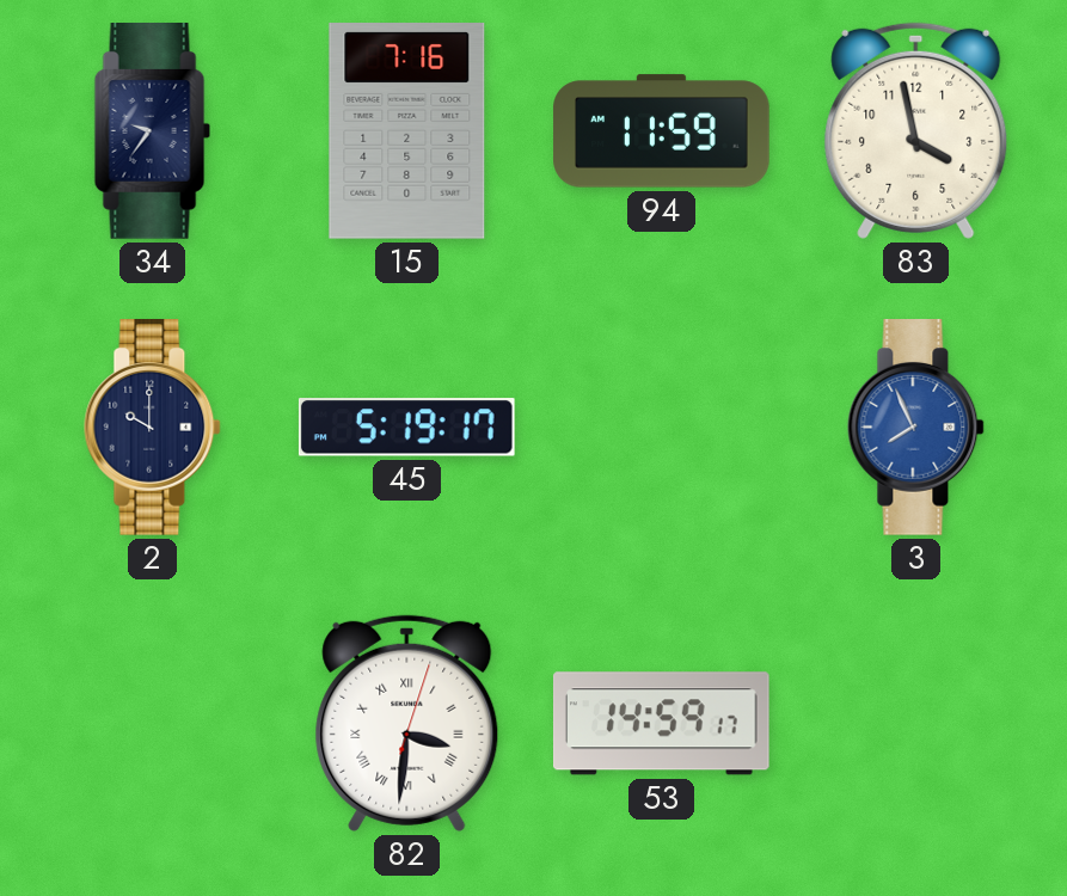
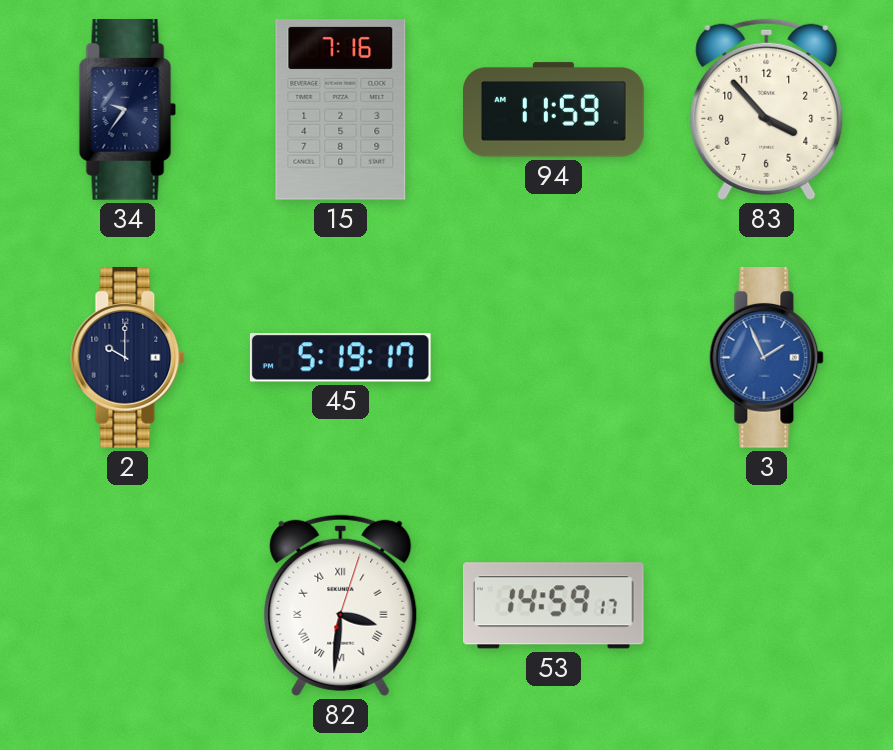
83: 3:58 -> 3:53 (767, 109)
3: 7:56 -> 1:56 (767, 358)
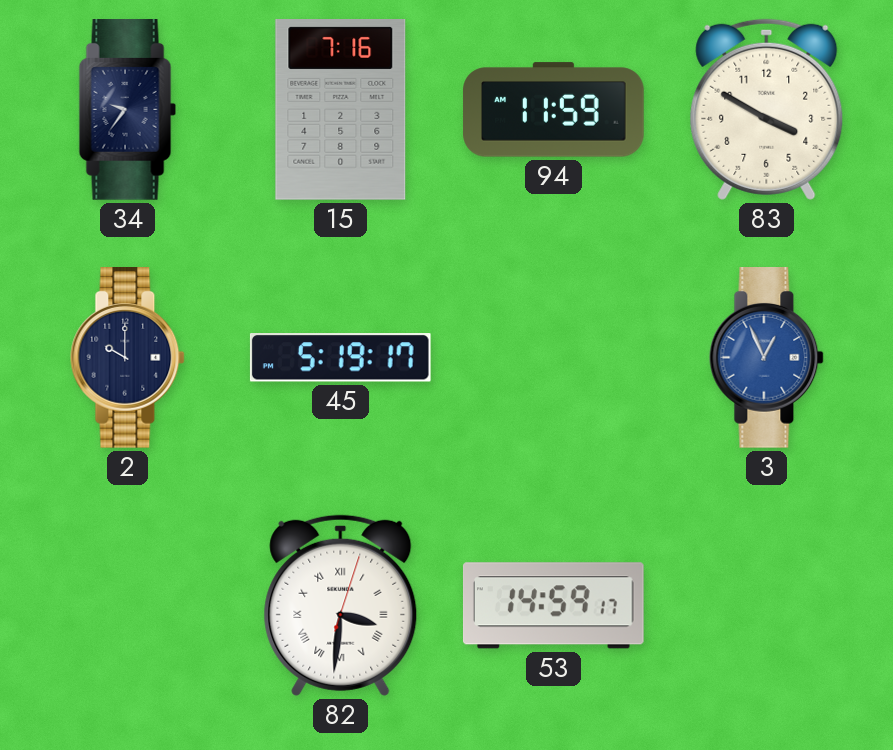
83: 3:53 -> 3:50 (767, 109)
3: 1:56 -> 12:56 (767, 358)
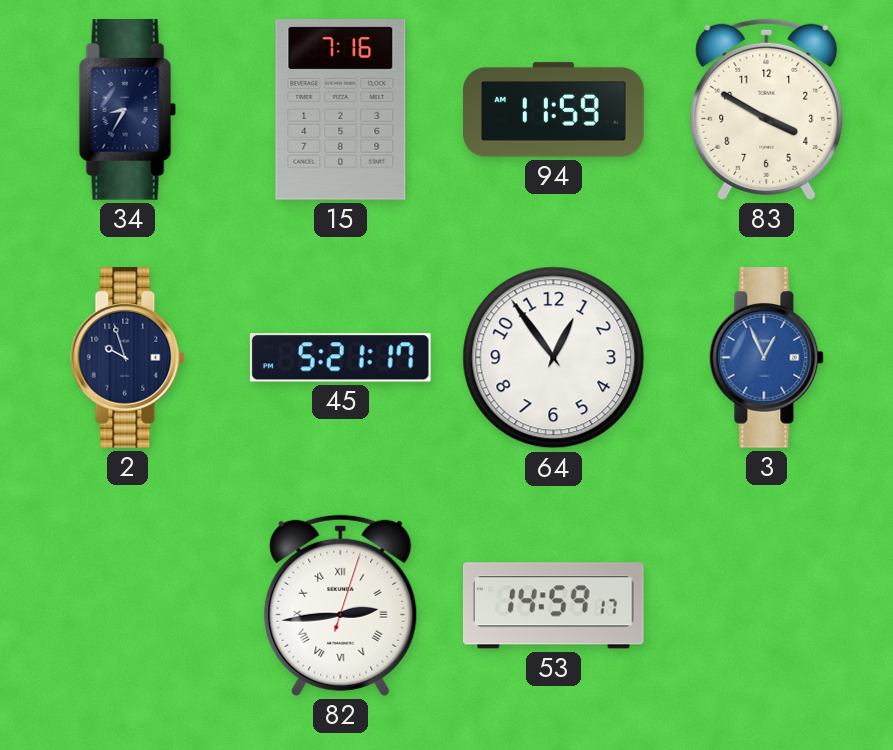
34: 9:36 -> 8:35 (128, 110)
2: 10:00 -> 9:57 (128, 358)
45: 5:19 -> 5:21 (340, 358)
64: none -> 12:54 (554, 358)
82: 3:31 -> 2:44 (341, 605)
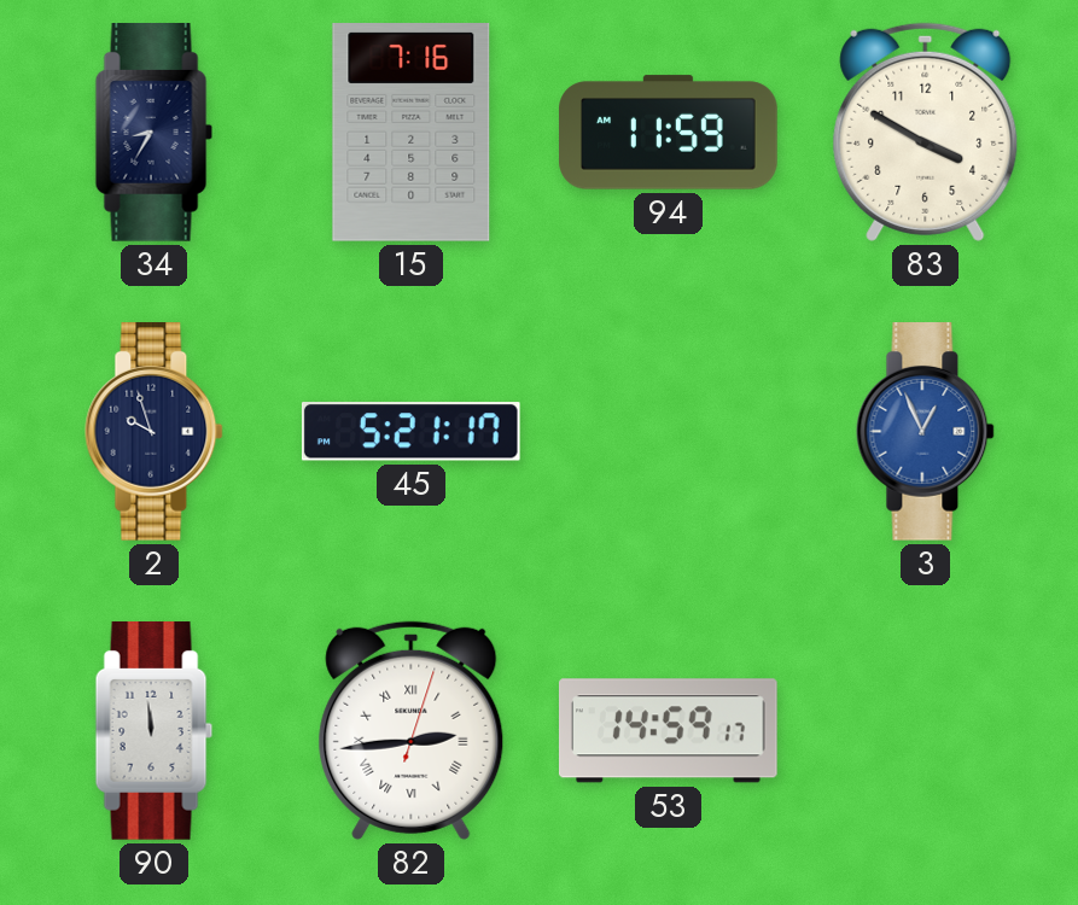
64: 12:54 -> none (554, 358)
90: none -> 11:59 (155, 731)
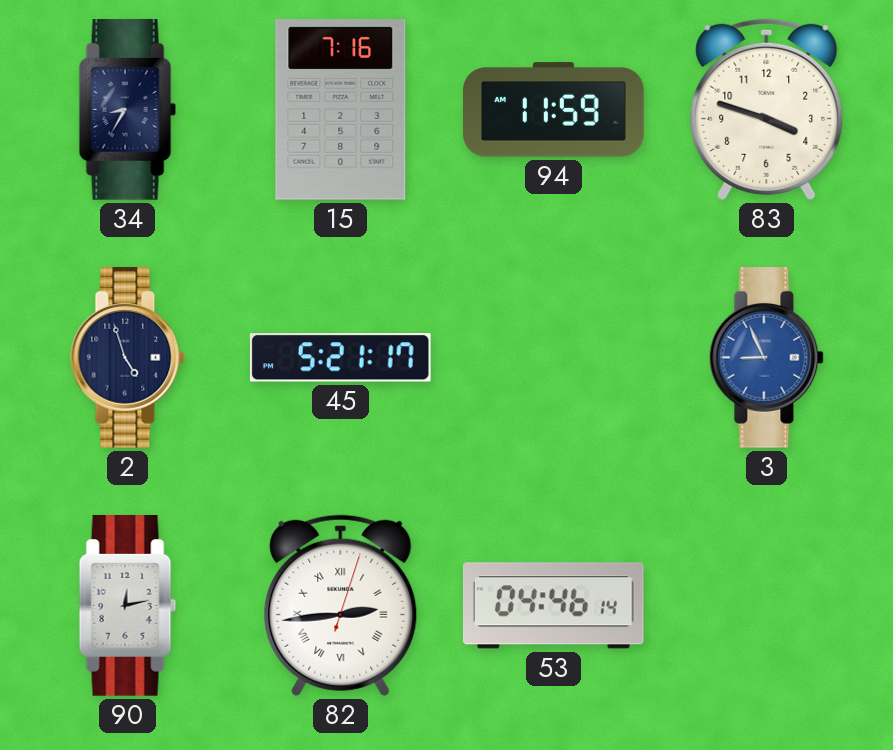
83: 3:50 -> 3:48 (767, 109)
2: 9:57 -> 4:57 (128, 358)
3: 12:56 -> 8:56 (767, 358)
90: 11:59 -> 12:13 (128, 606)
53: 14:59 -> 04:46 (553, 606)
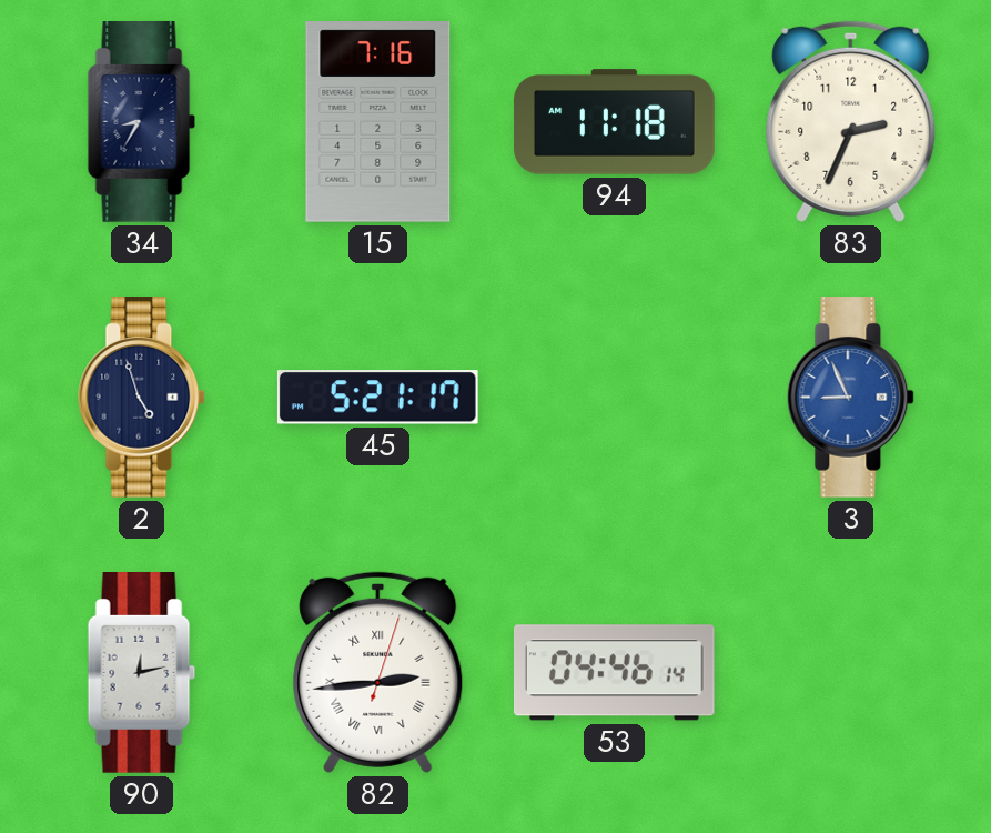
94: 11:59 -> 11:18 (615, 122)
83: 3:48 -> 2:34 (851, 121)
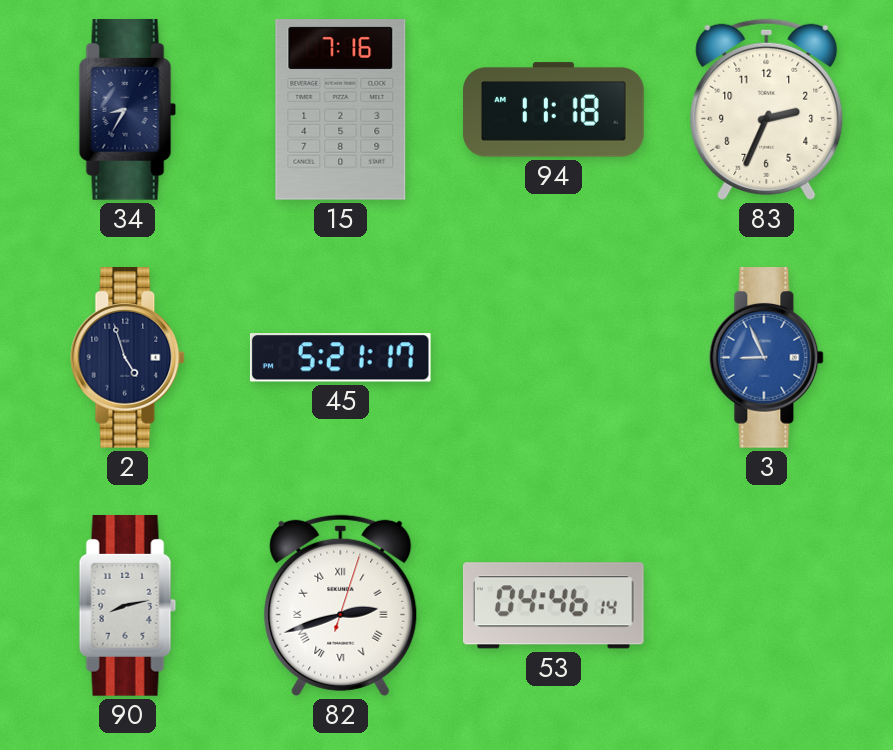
90: 12:13 -> 8:13 (128, 606)
82: 2:44 -> 2:42 (341, 605)
